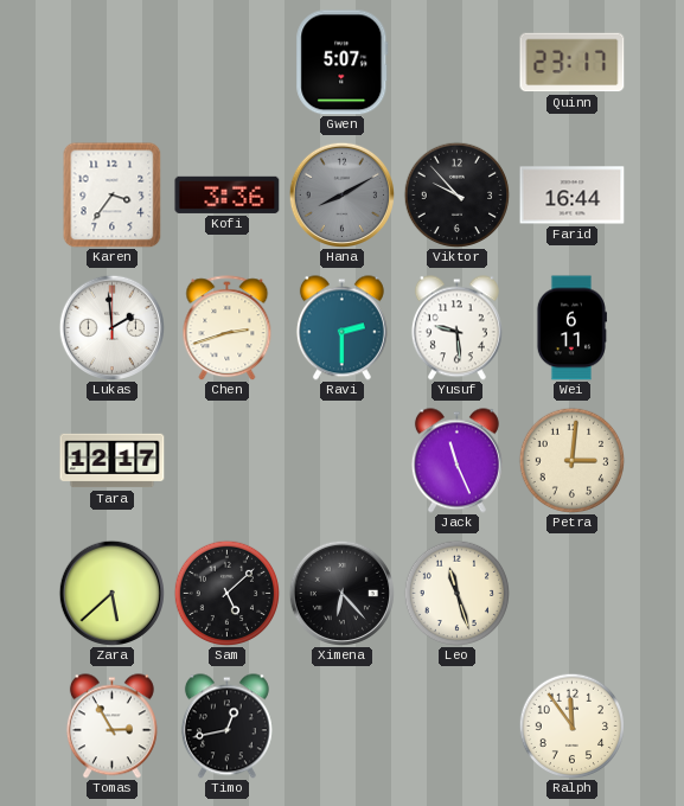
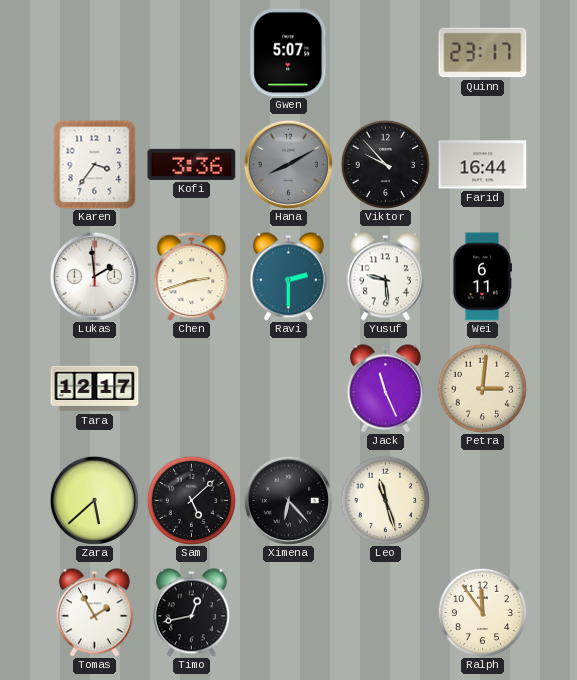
Tomas: 2:55 -> 1:55 (94, 613)
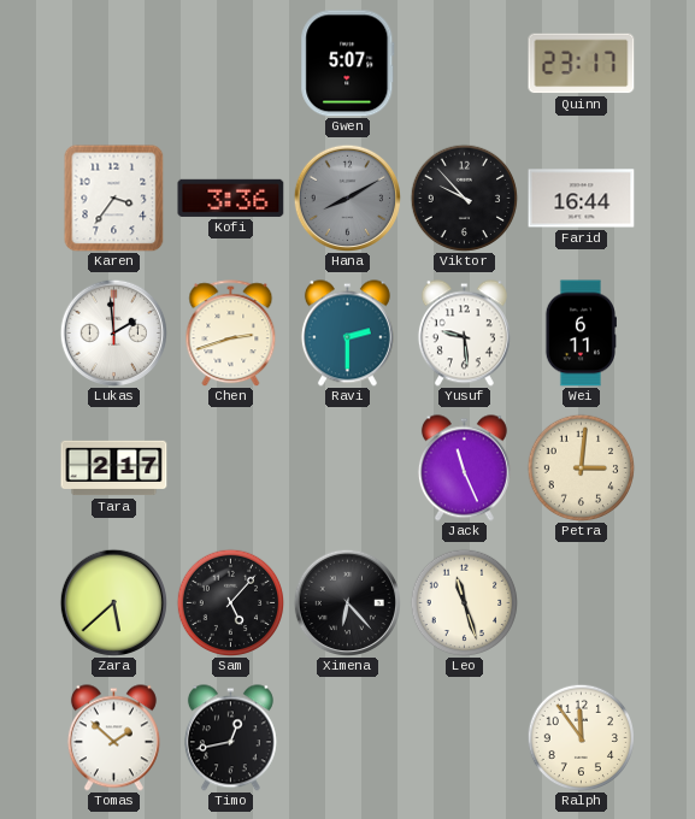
Tara: 12:17 -> 2:17 (114, 469)
Sam: 5:08 -> 5:07 (230, 602)
Tomas: 1:55 -> 1:52 (113, 738)
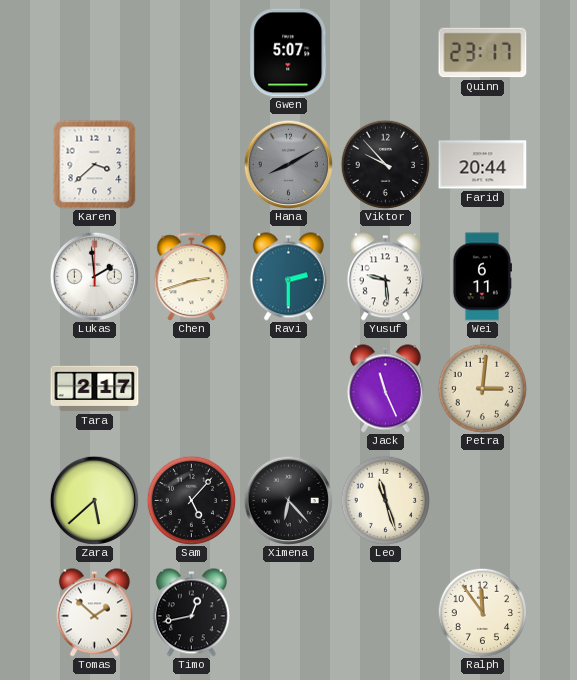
Karen: 3:36 -> 3:38 (95, 164)
Kofi: 3:36 -> none (231, 198)
Farid: 16:44 -> 20:44 (483, 165)
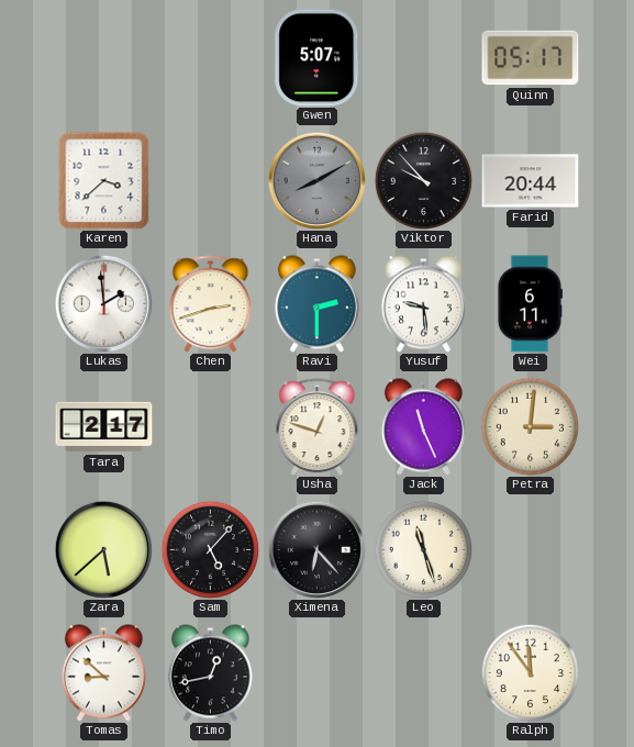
Quinn: 23:17 -> 05:17 (531, 58)
Usha: none -> 12:48 (318, 427)
Tomas: 1:52 -> 8:52 (103, 673)
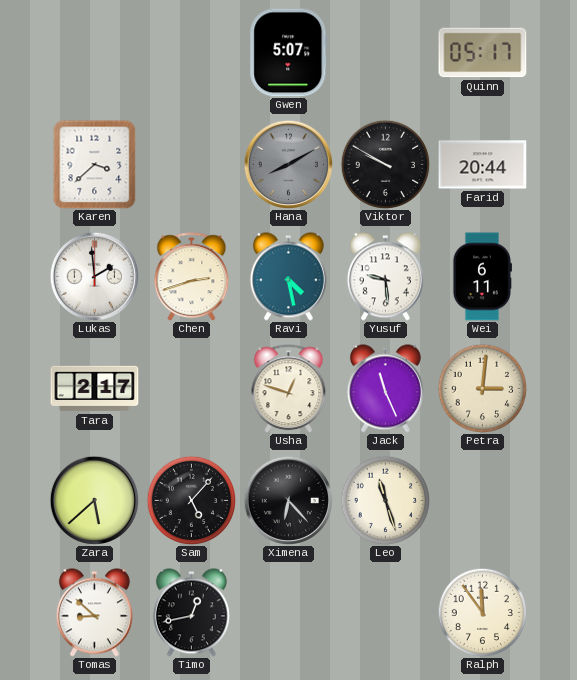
Viktor: 9:53 -> 9:50 (385, 164)
Ravi: 2:30 -> 4:28 (288, 277)
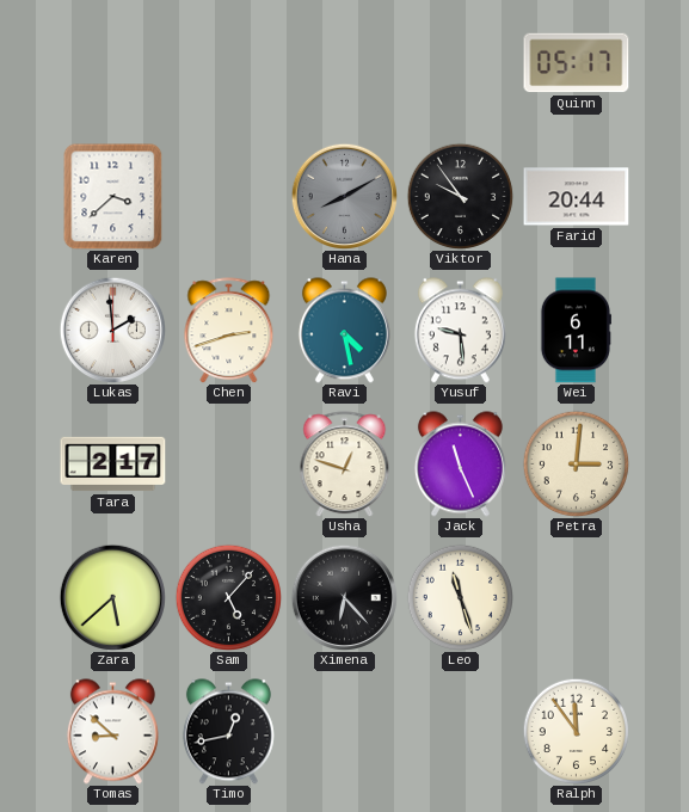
Gwen: 5:07 -> none (289, 53)
Viktor: 9:50 -> 9:54 (460, 196)
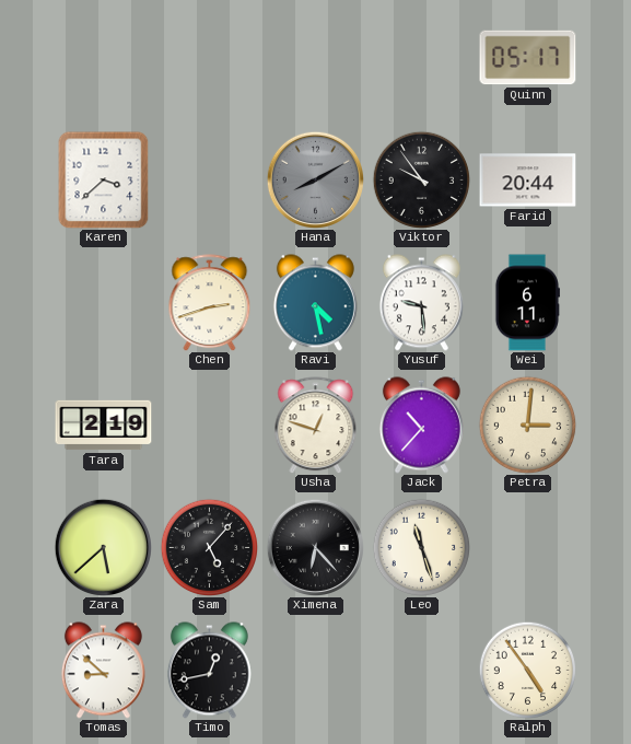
Lukas: 1:59 -> none (112, 330)
Tara: 2:17 -> 2:19 (104, 426)
Jack: 11:26 -> 10:37 (421, 426)
Ralph: 11:54 -> 4:54 (527, 670)
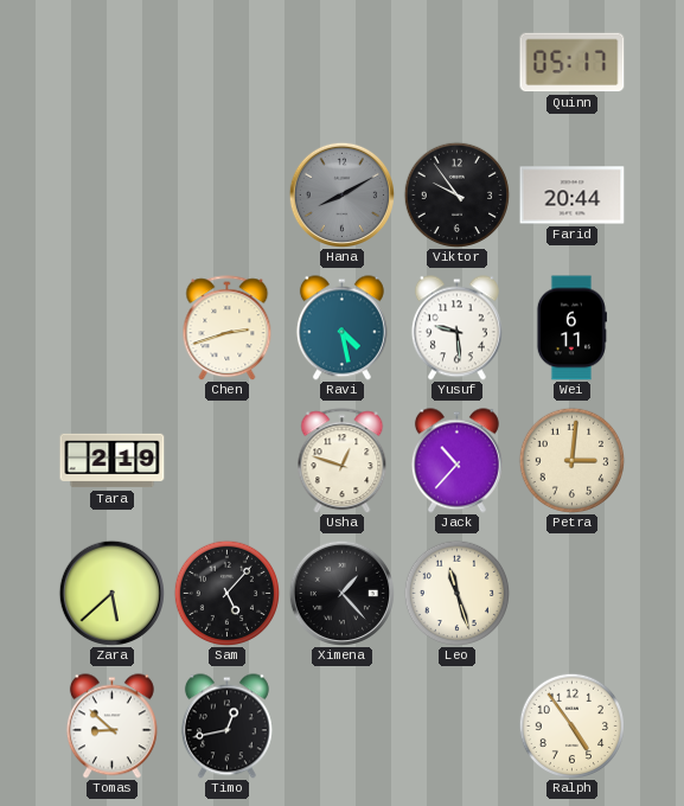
Karen: 3:38 -> none (104, 179)
Ximena: 6:23 -> 1:23 (341, 593)
